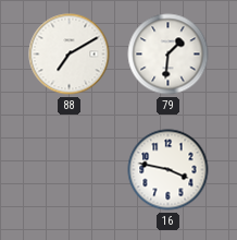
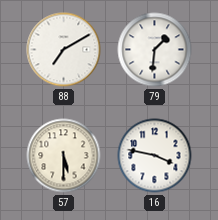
57: none -> 5:30 (64, 156)
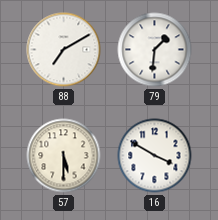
16: 3:47 -> 3:50 (155, 156)
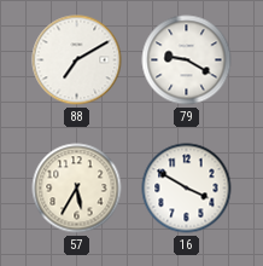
79: 1:31 -> 9:20 (187, 60)
57: 5:30 -> 5:35 (77, 189)
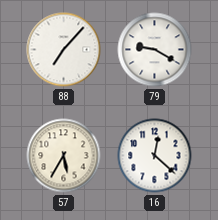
88: 7:10 -> 7:07 (64, 50)
16: 3:50 -> 12:22 (155, 156)
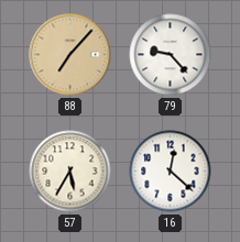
88 dial: white -> champagne (70, 55)
79: 9:20 -> 9:23 (171, 55)
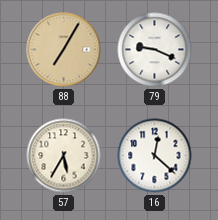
88: 7:07 -> 7:05 (64, 50)
79: 9:23 -> 9:19 (155, 50)
